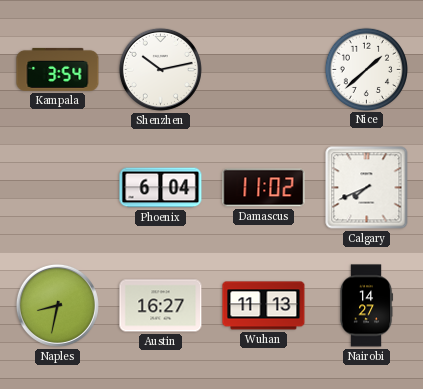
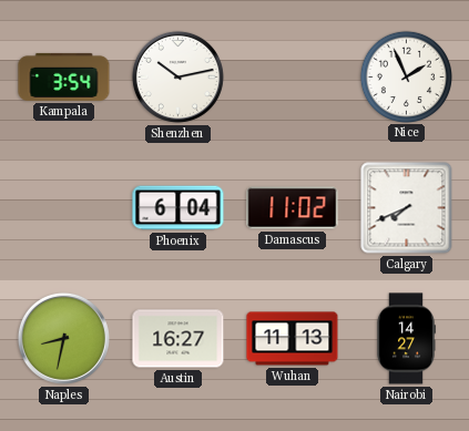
Nice: 1:38 -> 1:56 (406, 76)
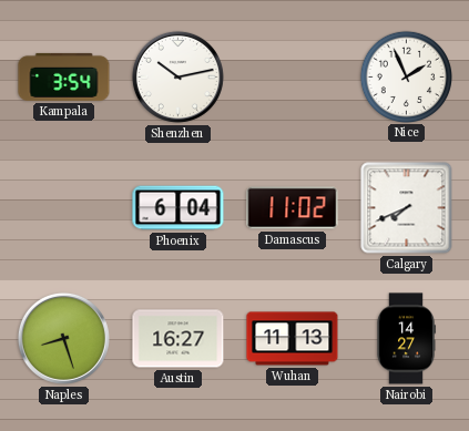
Naples: 8:32 -> 8:27 (63, 338)
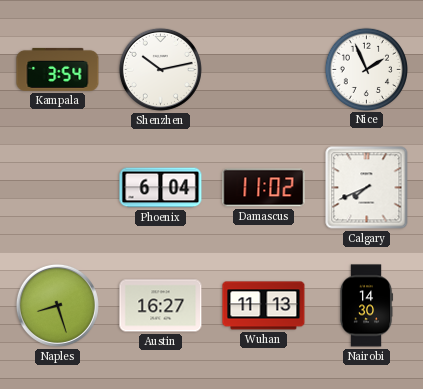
Nairobi: 14:27 -> 14:30 (366, 306)
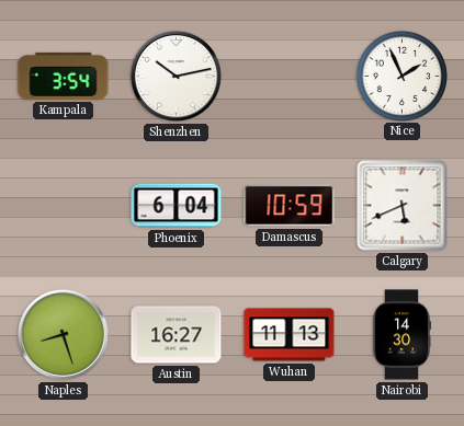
Damascus: 11:02 -> 10:59 (290, 206)
Calgary: 7:41 -> 5:41 (403, 206)
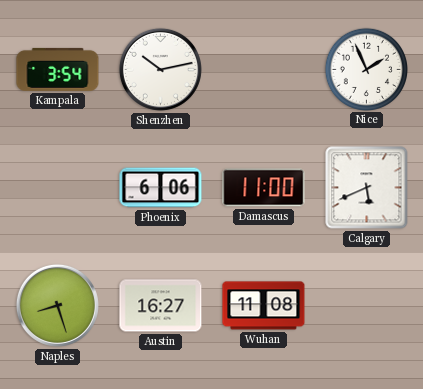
Phoenix: 6:04 -> 6:06 (161, 188)
Damascus: 10:59 -> 11:00 (264, 188)
Wuhan: 11:13 -> 11:08 (264, 306)
Nairobi: 14:30 -> none (401, 335)
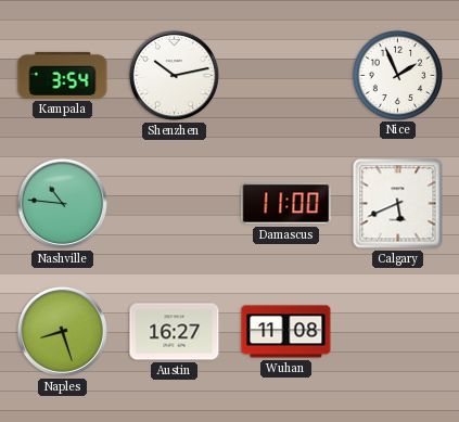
Nashville: none -> 10:46 (62, 203)
Phoenix: 6:06 -> none (161, 188)
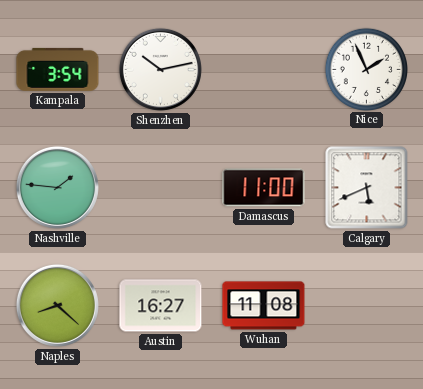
Nashville: 10:46 -> 1:46 (57, 187)
Naples: 8:27 -> 8:22 (57, 305)
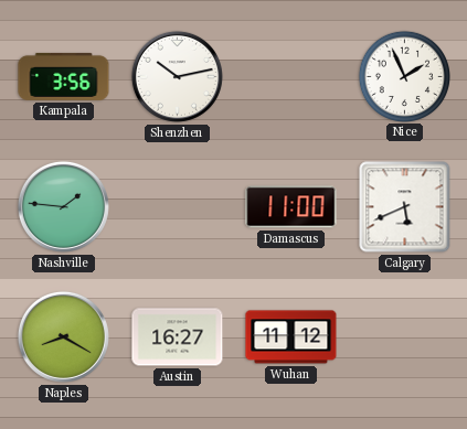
Kampala: 3:54 -> 3:56 (64, 76)
Naples: 8:22 -> 8:20 (63, 336)
Wuhan: 11:08 -> 11:12 (291, 337)
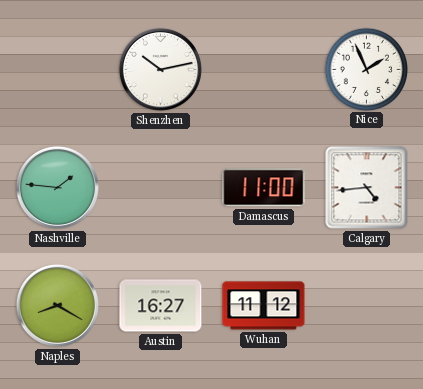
Kampala: 3:56 -> none (64, 76)
Calgary: 5:41 -> 4:44 (367, 188)
